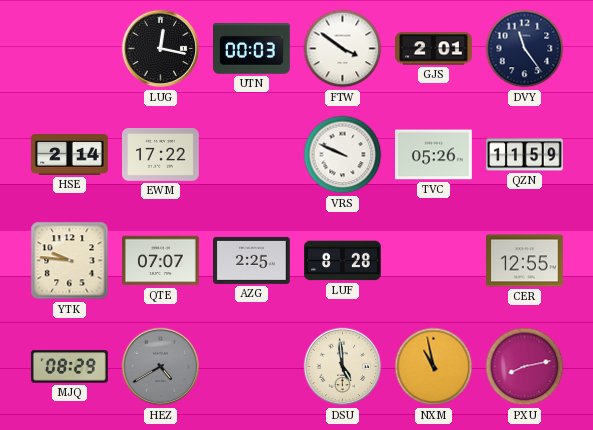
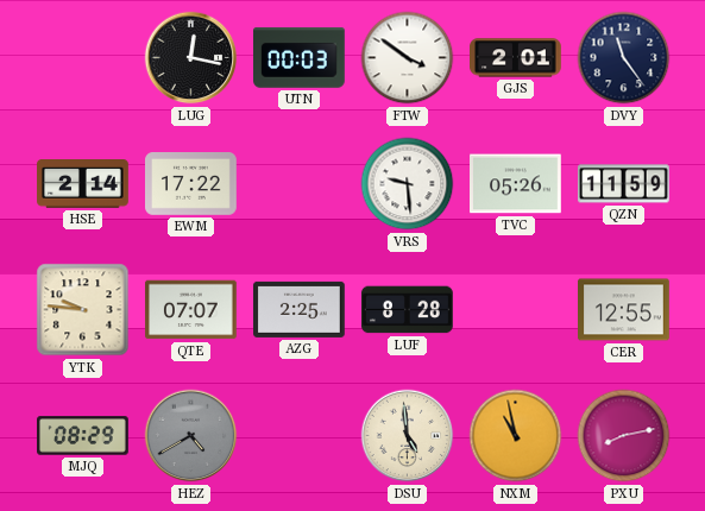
VRS: 9:49 -> 9:29 (408, 184)
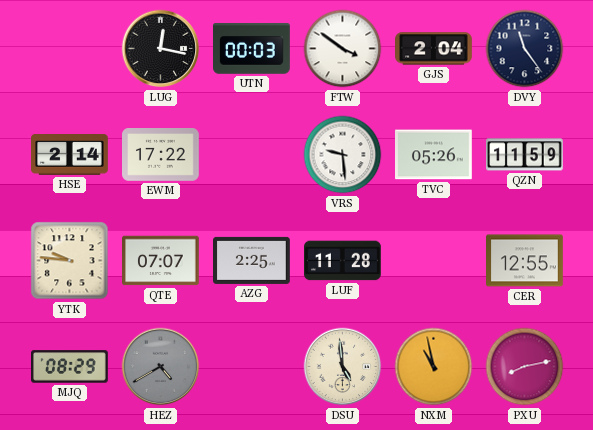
GJS: 2:01 -> 2:04 (434, 49)
LUF: 8:28 -> 11:28 (343, 261)
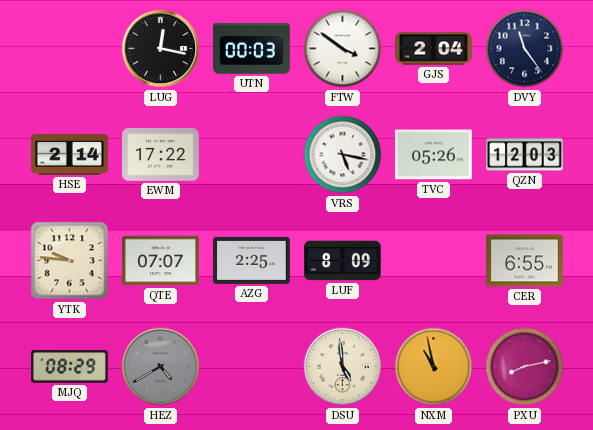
VRS: 9:29 -> 5:17 (343, 155)
QZN: 11:59 -> 12:03 (525, 155)
LUF: 11:28 -> 8:09 (343, 261)
CER: 12:55 -> 6:55 (525, 261)
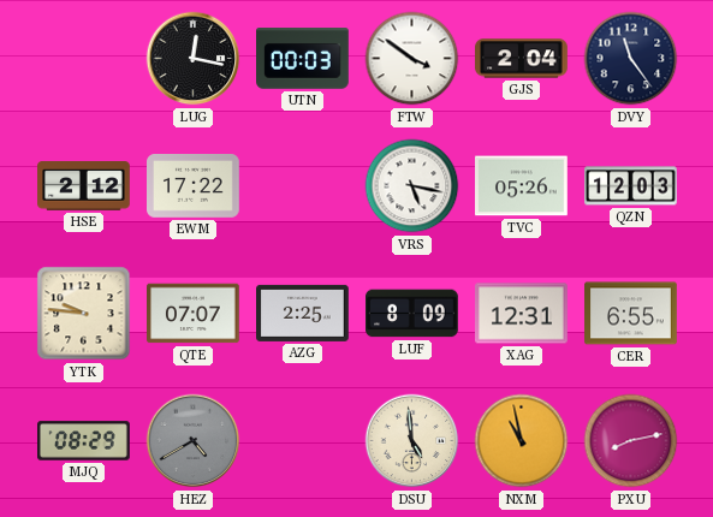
HSE: 2:14 -> 2:12 (84, 186)
XAG: none -> 12:31 (522, 314)
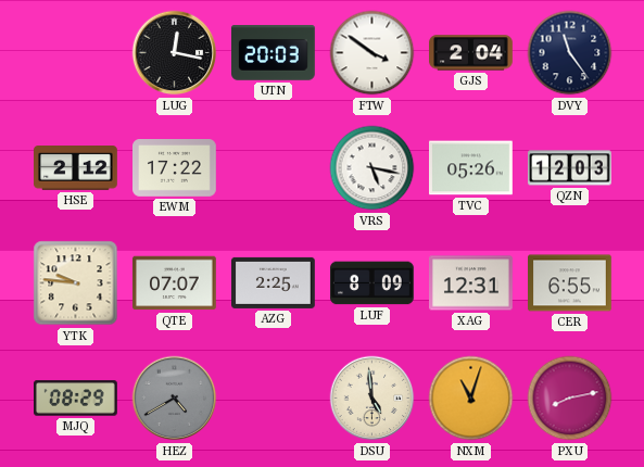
UTN: 00:03 -> 20:03 (274, 53)
NXM: 10:58 -> 11:03 (471, 399)
